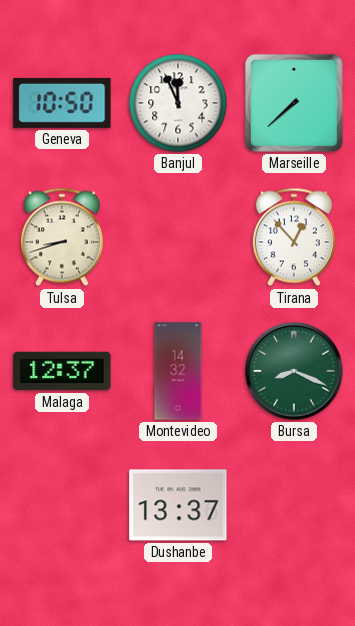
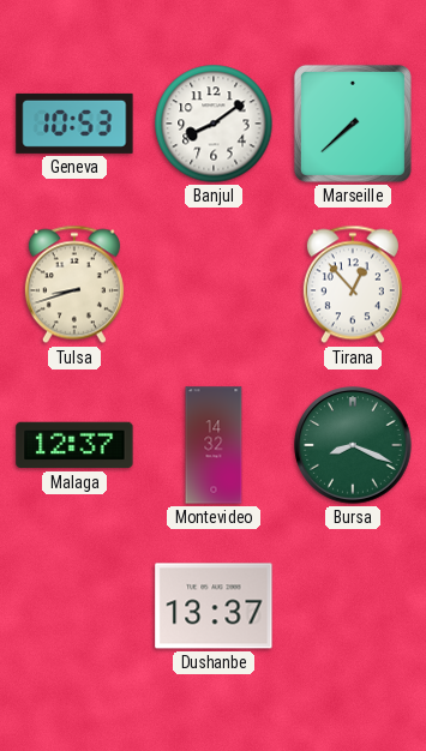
Geneva: 10:50 -> 10:53 (74, 124)
Banjul: 11:56 -> 8:09 (214, 124)
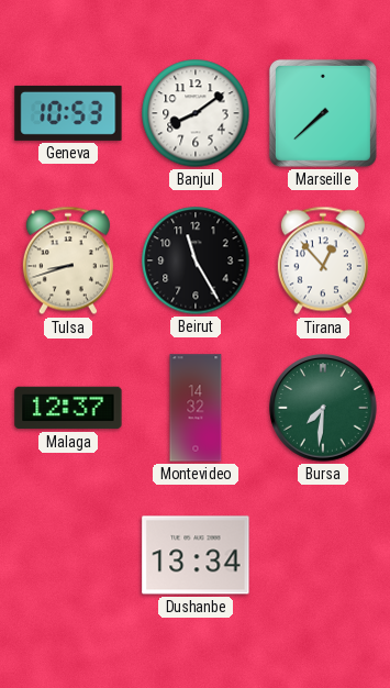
Beirut: none -> 11:25 (196, 260)
Bursa: 8:19 -> 7:31 (323, 408)
Dushanbe: 13:37 -> 13:34 (196, 555)
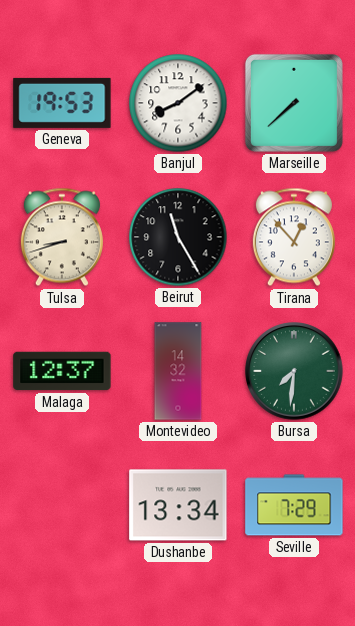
Geneva: 10:53 -> 19:53 (62, 103)
Seville: none -> 7:29 (294, 505)
